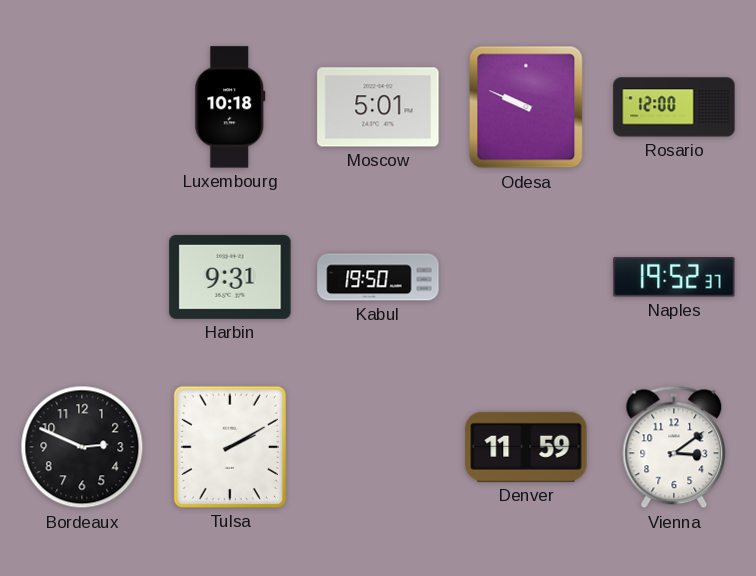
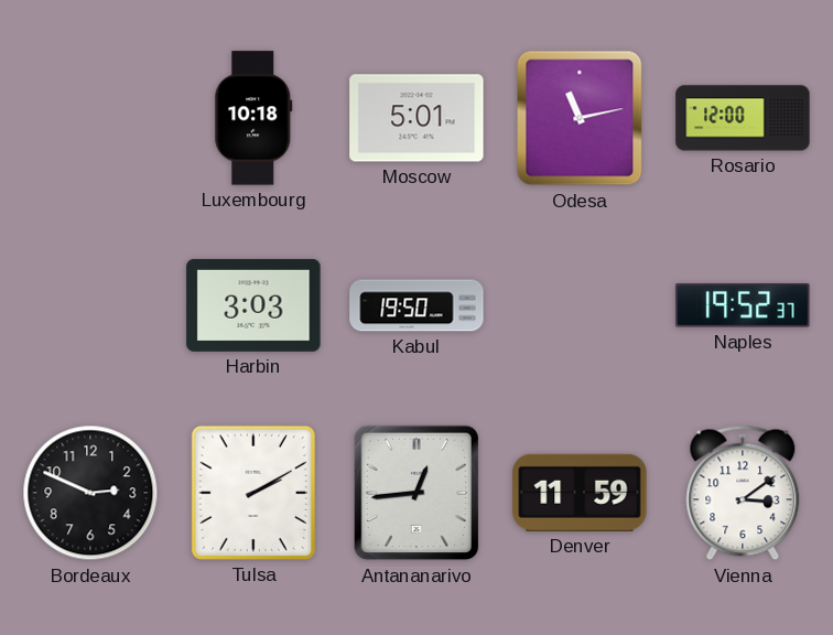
Odesa: 9:49 -> 11:13 (580, 118)
Harbin: 9:31 -> 3:03 (253, 305)
Antananarivo: none -> 12:44 (415, 493)
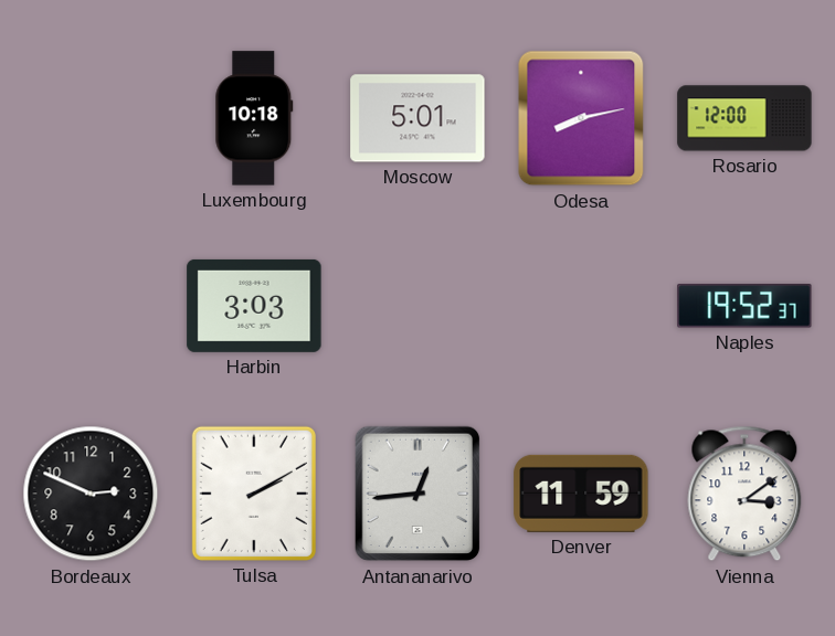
Odesa: 11:13 -> 8:13 (581, 118)
Kabul: 19:50 -> none (416, 305)
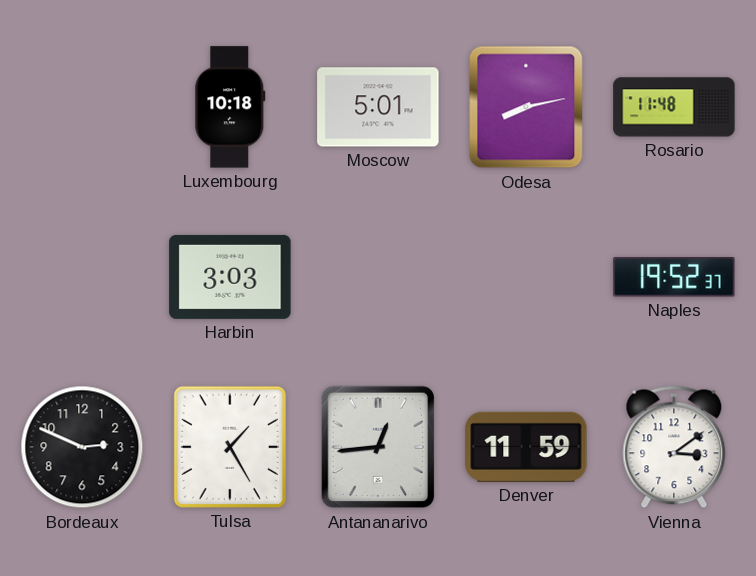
Rosario: 12:00 -> 11:48 (674, 107)
Tulsa: 2:10 -> 1:25 (230, 447)
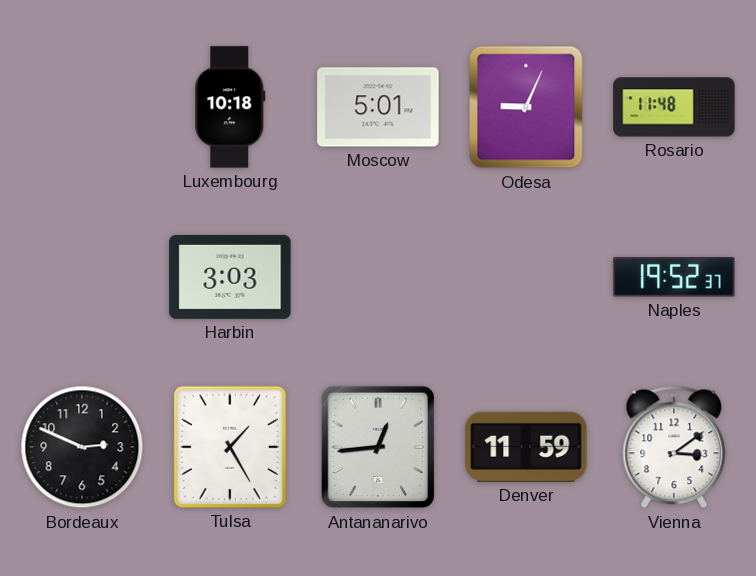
Odesa: 8:13 -> 9:04 (526, 107)
